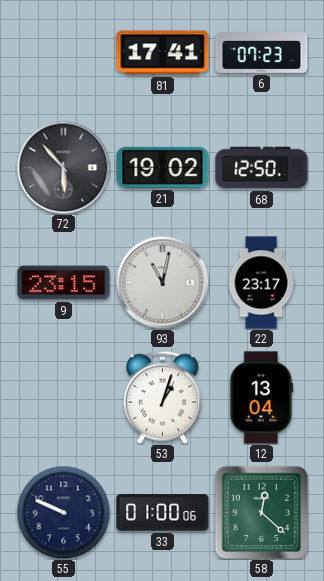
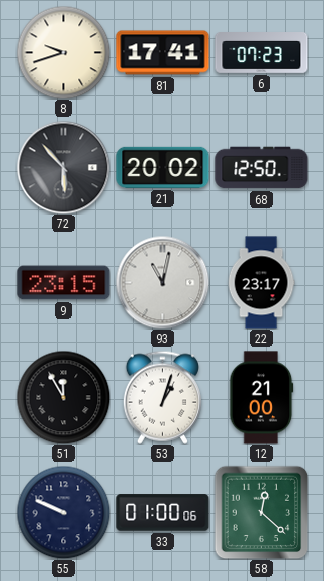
8: none -> 9:42 (63, 52)
21: 19:02 -> 20:02 (163, 167)
51: none -> 11:55 (63, 397)
12: 13:04 -> 21:00 (262, 398)
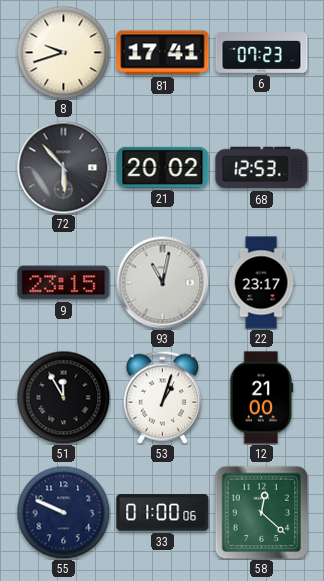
68: 12:50 -> 12:53 (262, 168)
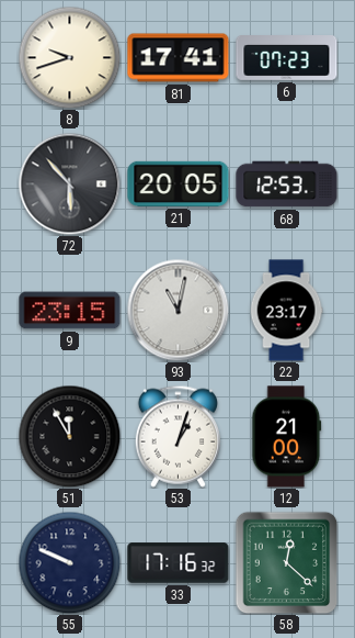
21: 20:02 -> 20:05 (179, 183)
33: 01:00 -> 17:16 (179, 563)
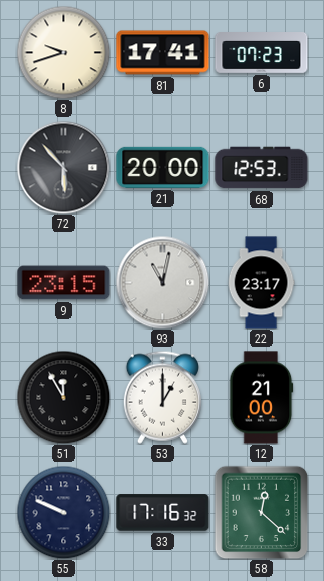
21: 20:05 -> 20:00 (163, 167)
53: 1:03 -> 1:00 (162, 397)
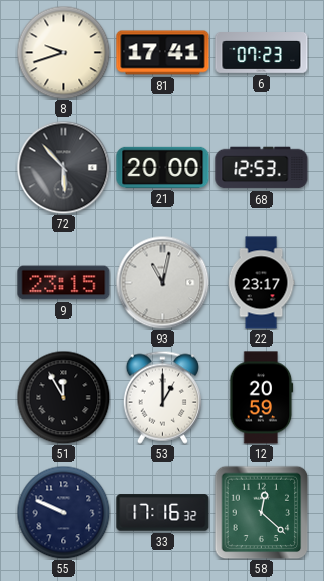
12: 21:00 -> 20:59 (262, 398)
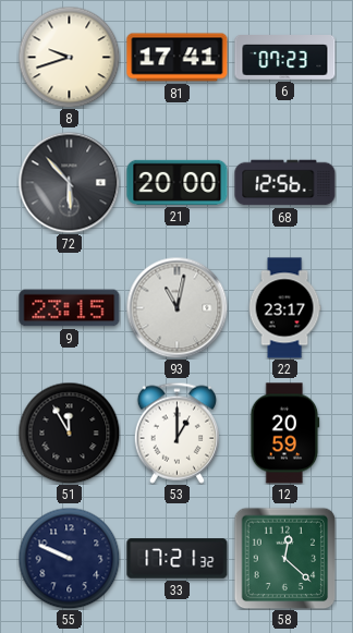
68: 12:53 -> 12:56 (285, 183)
33: 17:16 -> 17:21 (178, 559)
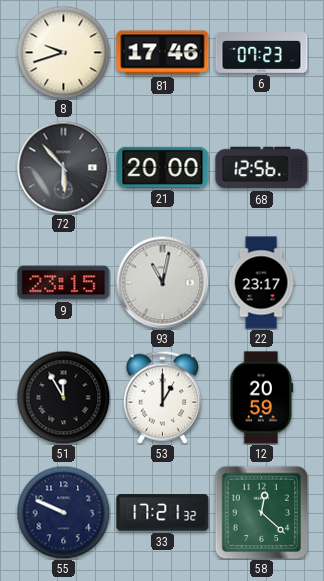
81: 17:41 -> 17:46 (163, 53)
